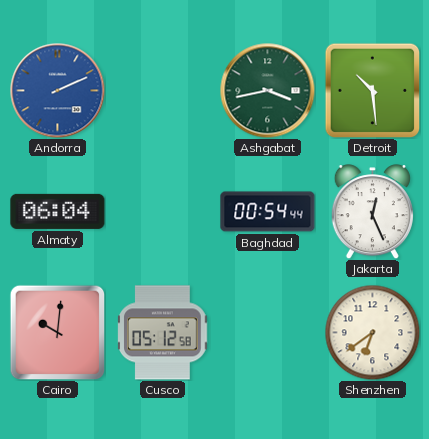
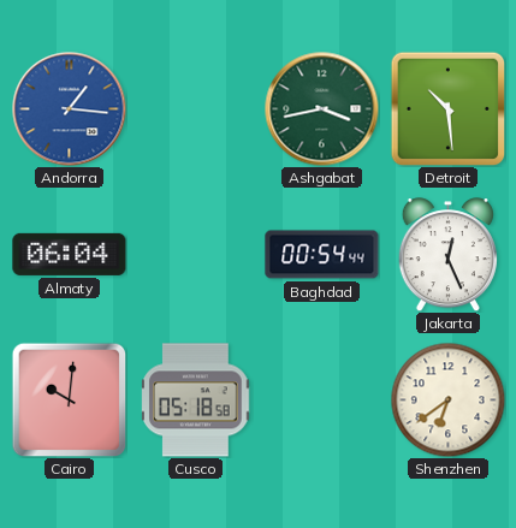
Andorra: 2:11 -> 1:16 (69, 108)
Cusco: 05:12 -> 05:18 (196, 401)
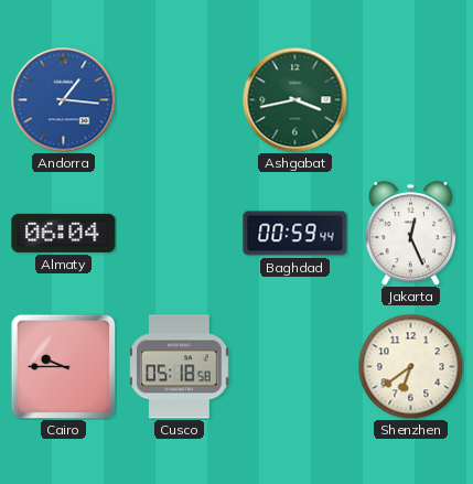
Detroit: 10:29 -> none (447, 108)
Baghdad: 00:54 -> 00:59 (295, 234)
Cairo: 10:01 -> 9:45 (63, 366)
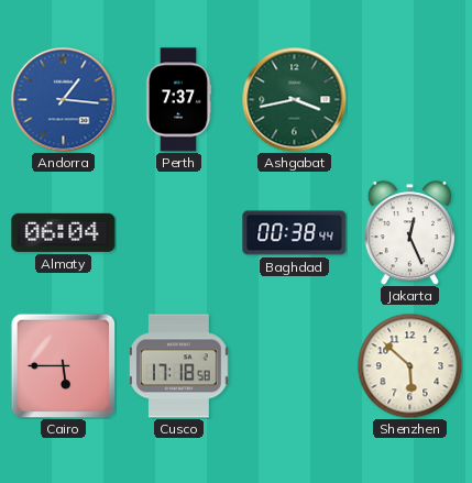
Perth: none -> 7:37 (178, 100)
Baghdad: 00:59 -> 00:38 (295, 233)
Cairo: 9:45 -> 5:45 (63, 365)
Cusco: 05:18 -> 17:18 (179, 366)
Shenzhen: 6:39 -> 5:52 (409, 365)
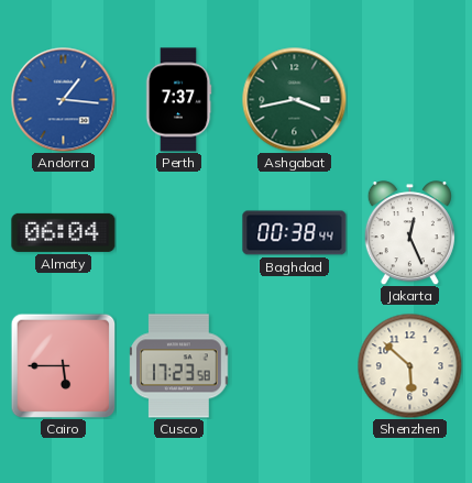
Cusco: 17:18 -> 17:23 (179, 366)
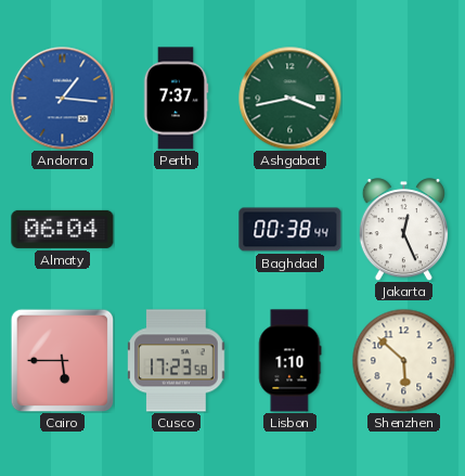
Lisbon: none -> 1:10 (290, 361)
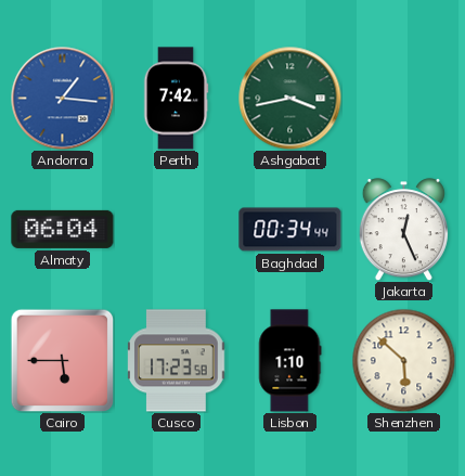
Perth: 7:37 -> 7:42 (176, 99)
Baghdad: 00:38 -> 00:34 (290, 230)
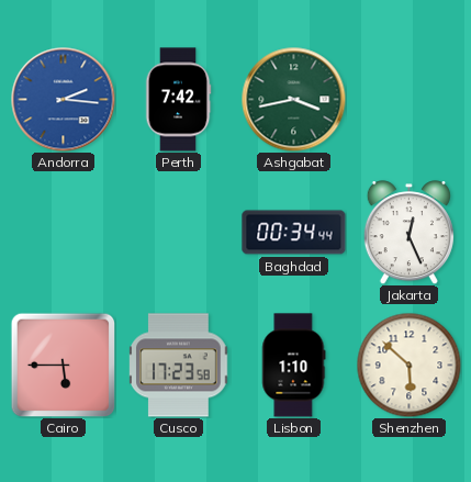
Andorra: 1:16 -> 2:16 (63, 99)
Almaty: 06:04 -> none (63, 229)
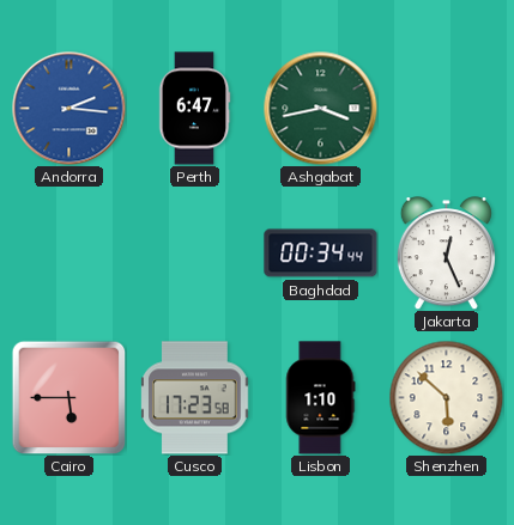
Perth: 7:42 -> 6:47 (194, 109)
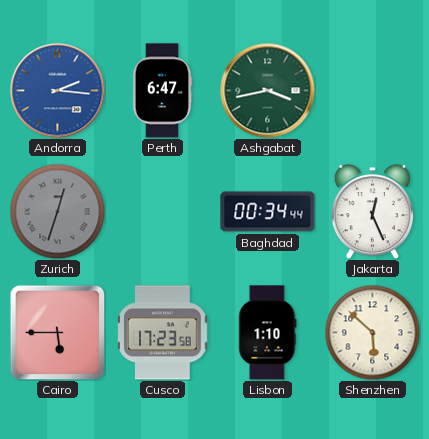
Zurich: none -> 12:33 (57, 211)
